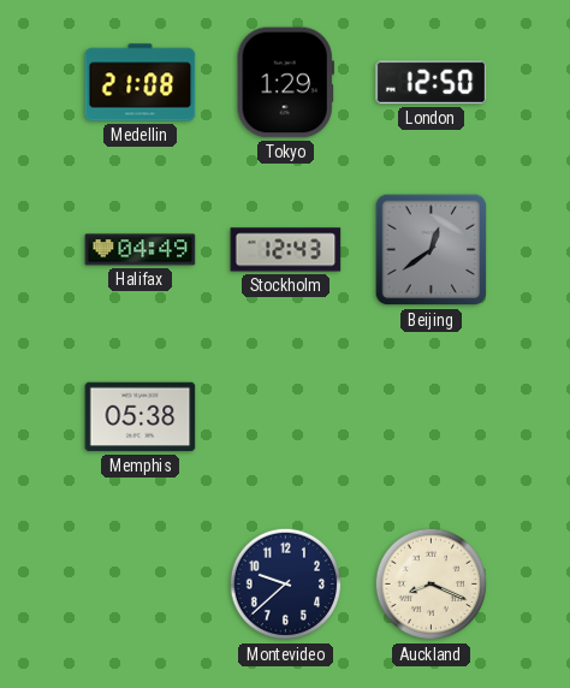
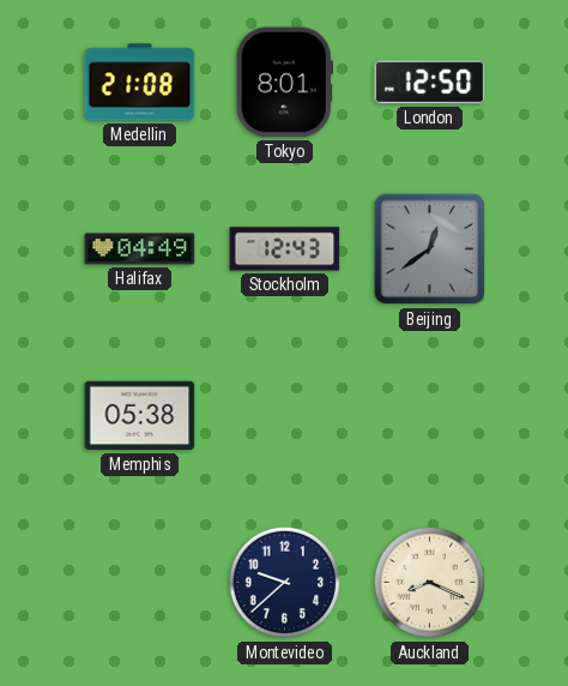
Tokyo: 1:29 -> 8:01 (284, 83)
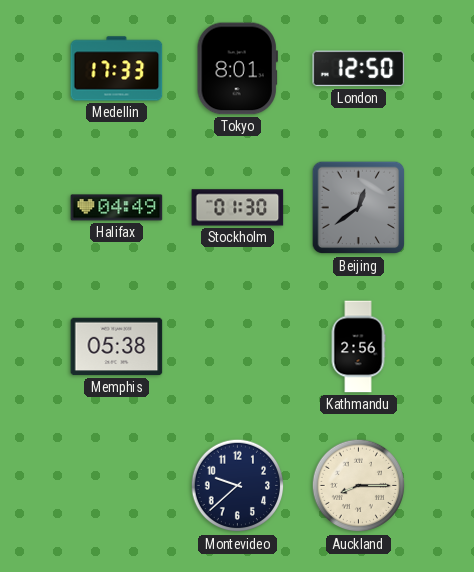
Medellin: 21:08 -> 17:33 (117, 69)
Stockholm: 12:43 -> 01:30 (238, 208)
Kathmandu: none -> 2:56 (358, 347)
Auckland: 8:19 -> 8:15 (359, 486)
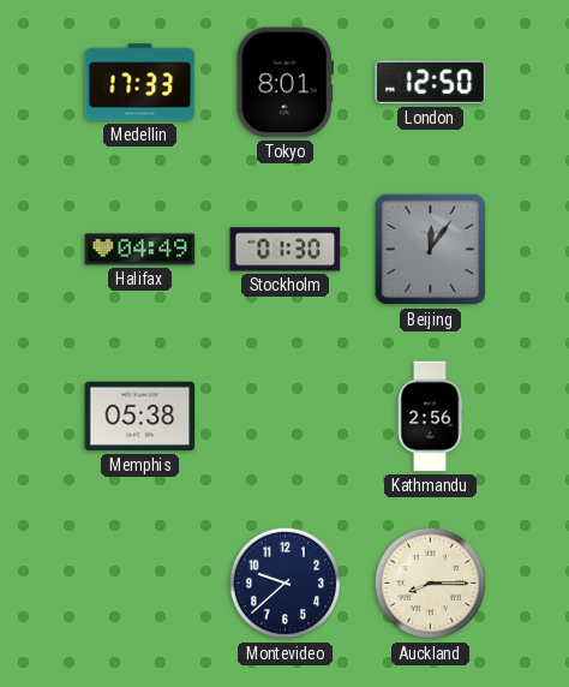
Beijing: 12:39 -> 12:06 (431, 250)
